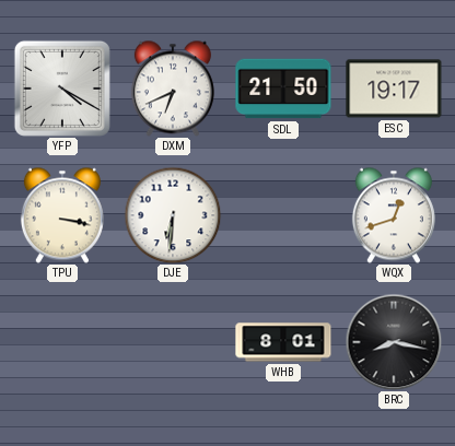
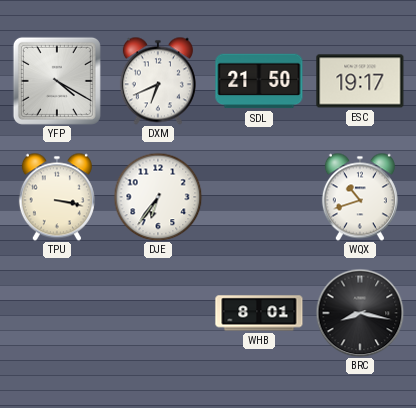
DJE: 6:31 -> 6:36 (158, 197)
WQX: 12:42 -> 10:42 (360, 197)
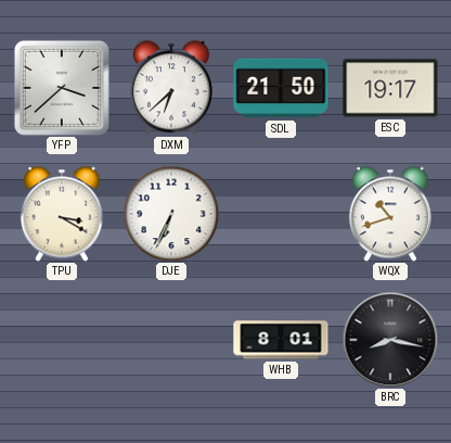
YFP: 4:20 -> 3:38 (62, 88)
DXM: 6:41 -> 6:38 (171, 88)
TPU: 3:17 -> 3:20 (62, 214)
DJE: 6:36 -> 6:34 (171, 214)
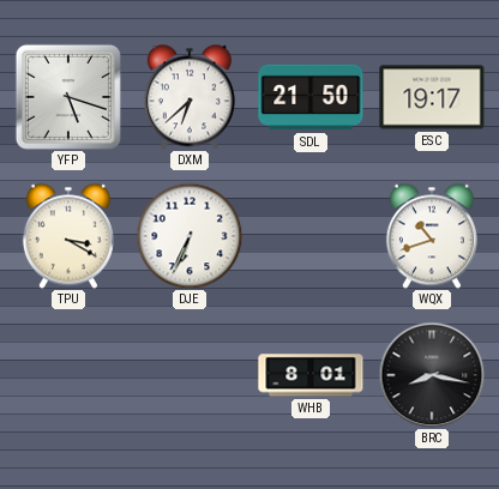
YFP: 3:38 -> 5:18 (68, 97)
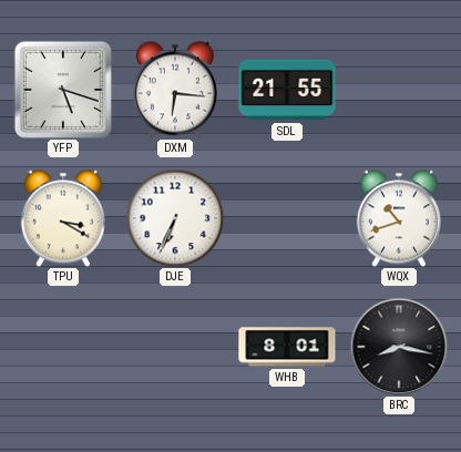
DXM: 6:38 -> 6:16 (175, 90)
SDL: 21:50 -> 21:55 (287, 90)
ESC: 19:17 -> none (432, 97)
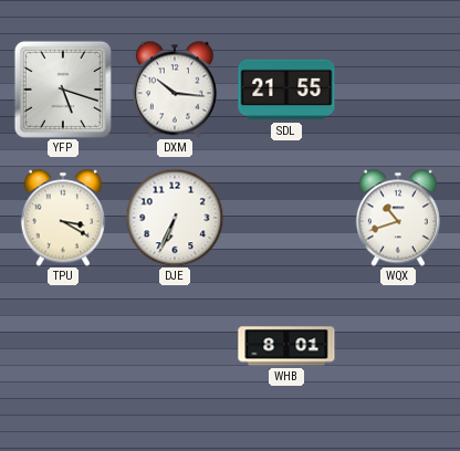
DXM: 6:16 -> 10:16 (175, 90)
BRC: 8:17 -> none (399, 347)
